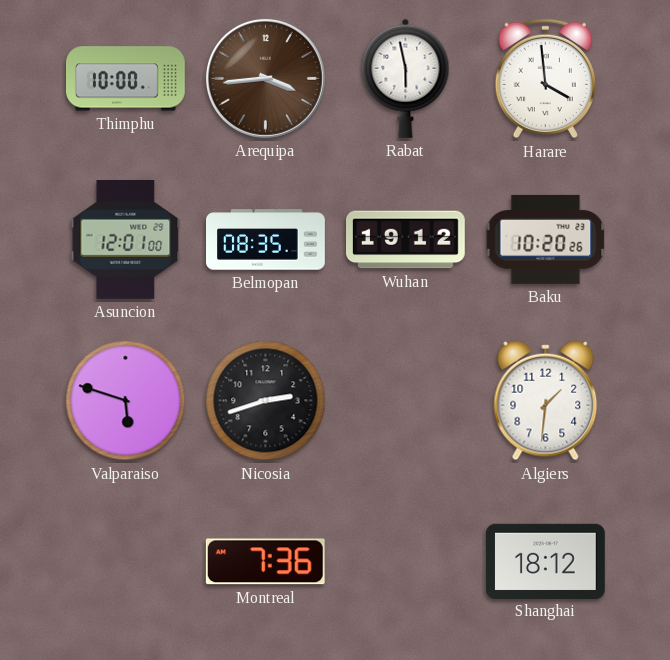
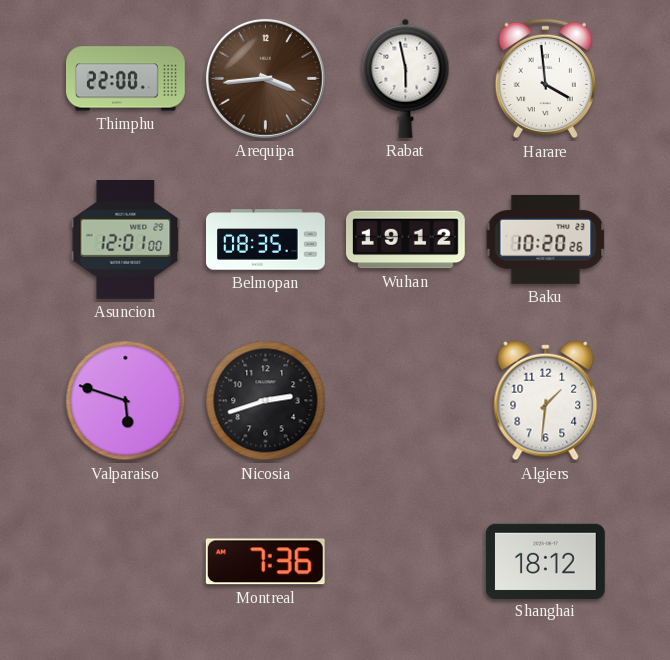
Thimphu: 10:00 -> 22:00 (126, 79)
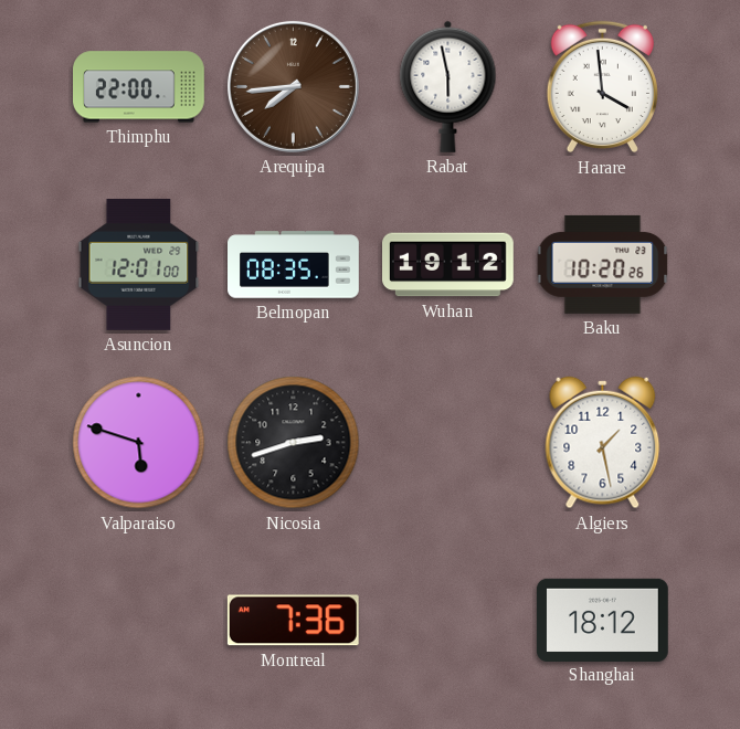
Arequipa: 3:44 -> 7:44 (293, 86)
Algiers: 1:31 -> 1:28 (603, 443)
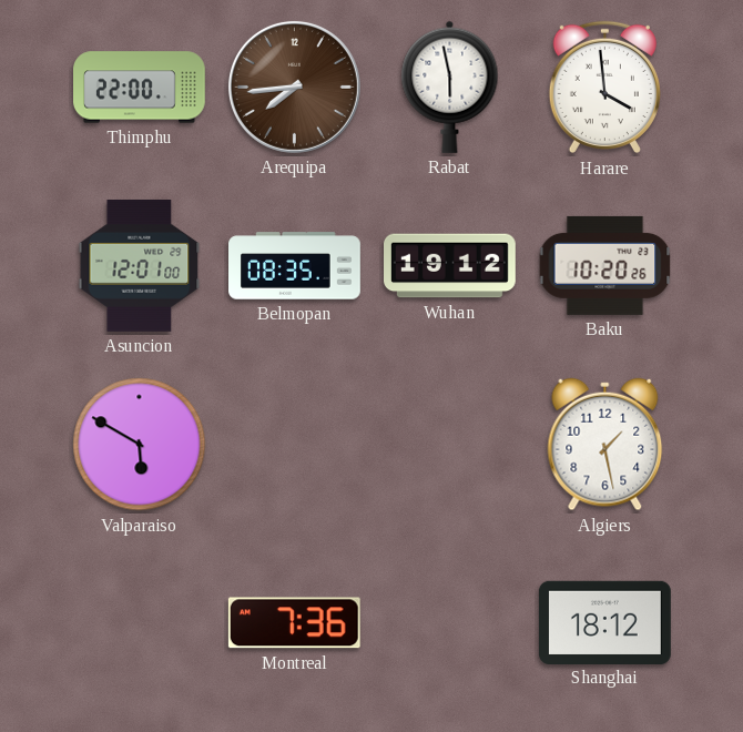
Valparaiso: 5:48 -> 5:50 (140, 445)
Nicosia: 2:42 -> none (294, 443)
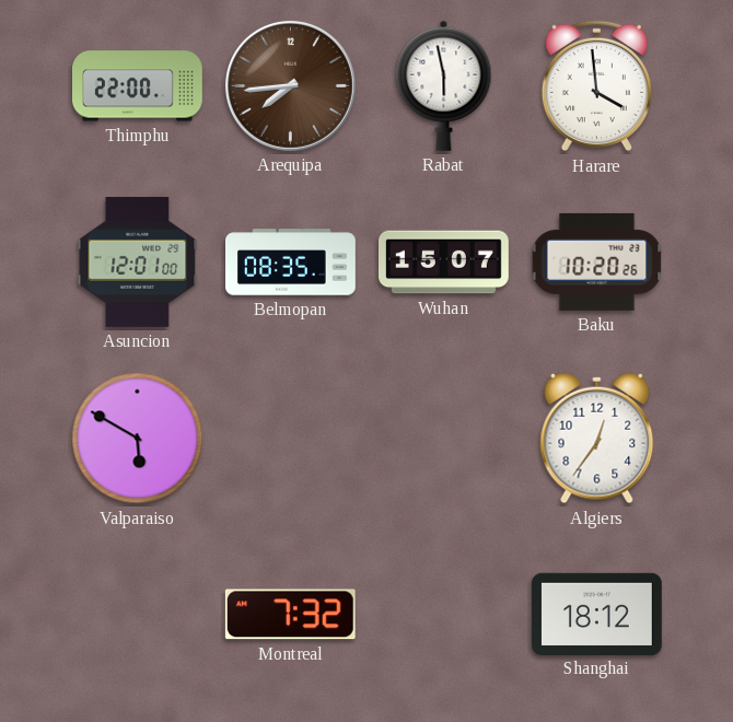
Wuhan: 19:12 -> 15:07 (444, 263)
Algiers: 1:28 -> 12:36 (597, 439)
Montreal: 7:36 -> 7:32 (290, 615)
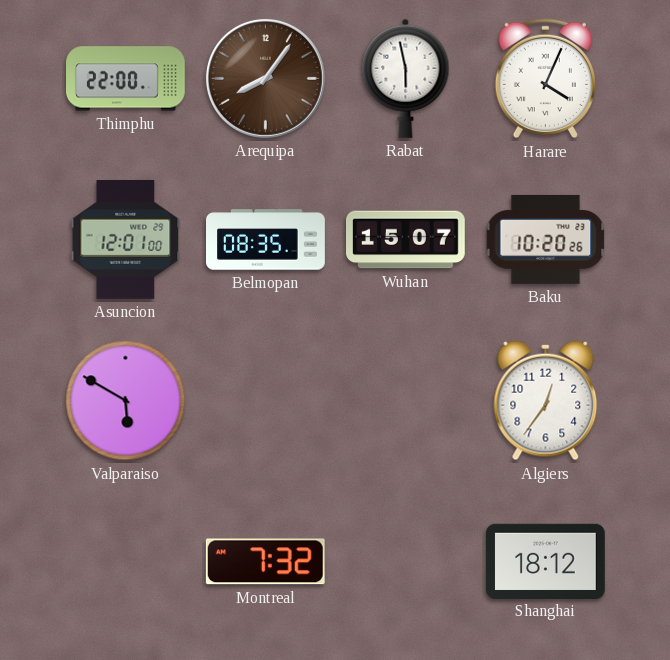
Arequipa: 7:44 -> 8:06 (265, 78)
Harare: 3:59 -> 4:04 (545, 79)
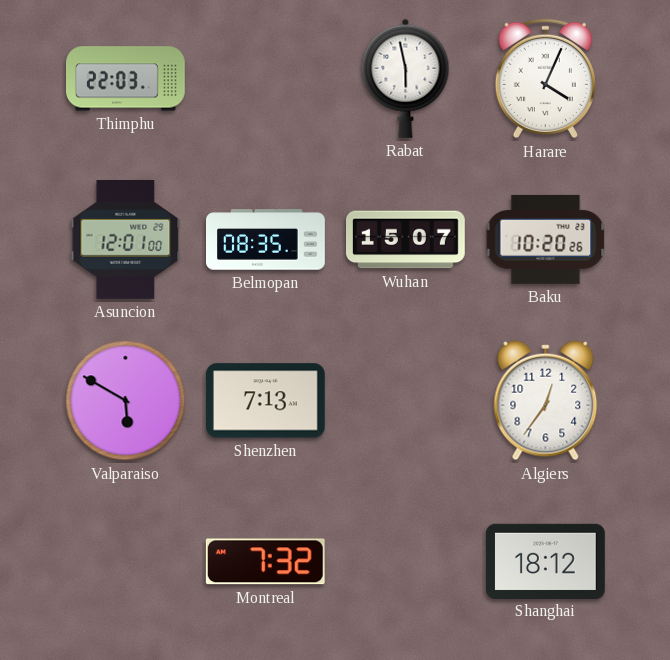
Thimphu: 22:00 -> 22:03 (126, 79)
Arequipa: 8:06 -> none (265, 78)
Shenzhen: none -> 7:13 (265, 401)
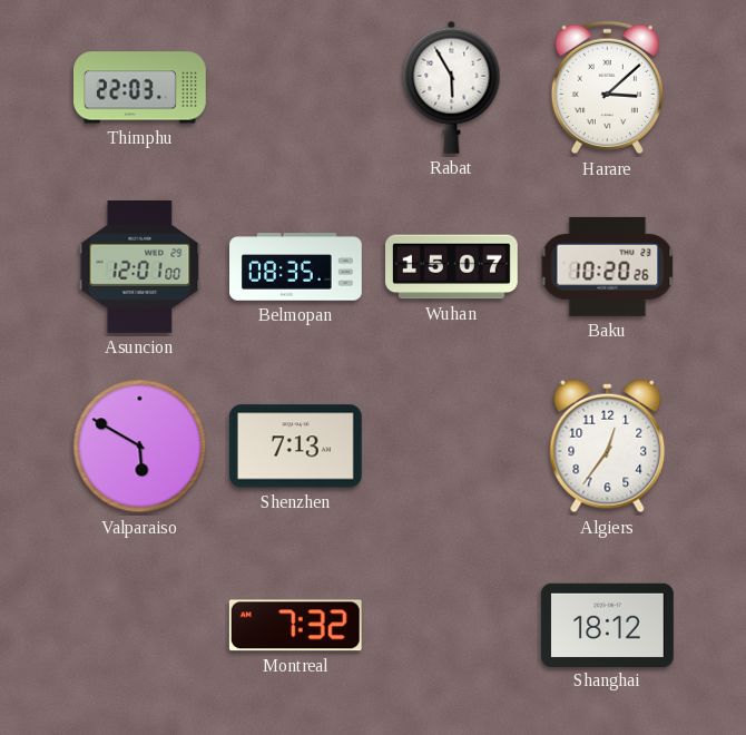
Rabat: 5:58 -> 5:55 (452, 87)
Harare: 4:04 -> 3:08 (607, 88)
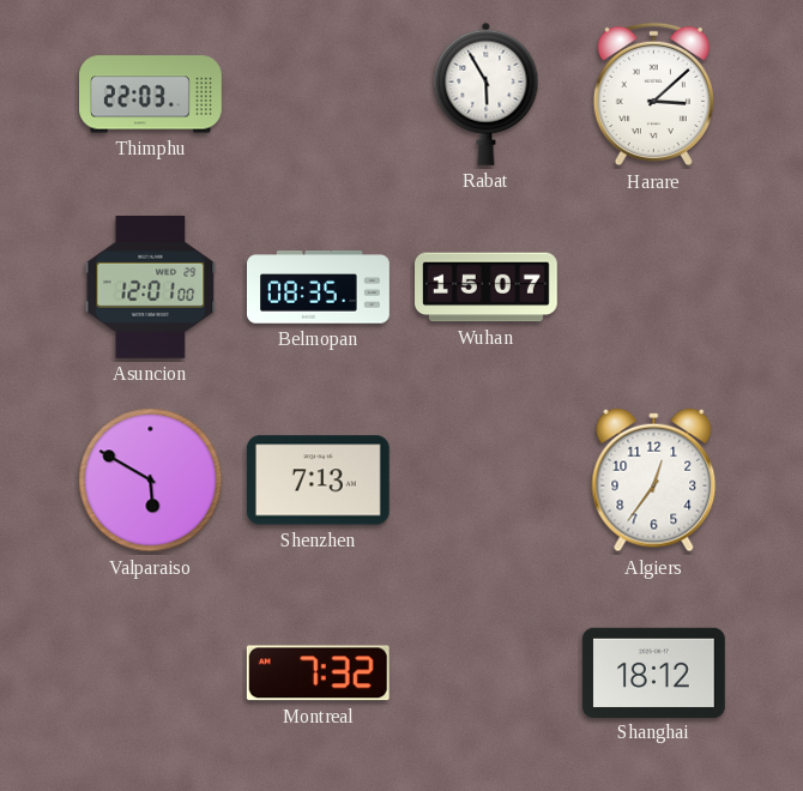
Baku: 10:20 -> none (608, 266)
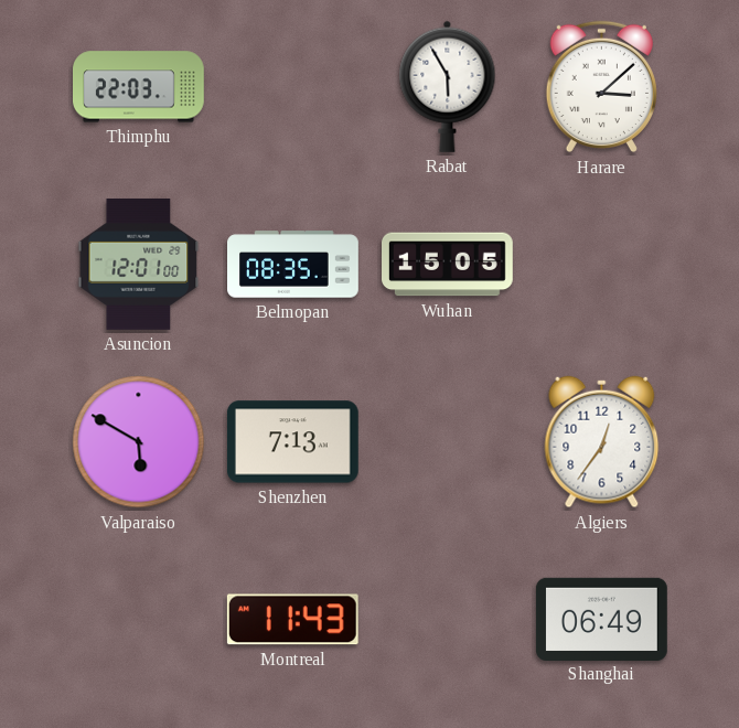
Wuhan: 15:07 -> 15:05 (448, 265)
Montreal: 7:32 -> 11:43 (292, 620)
Shanghai: 18:12 -> 06:49 (601, 619)
